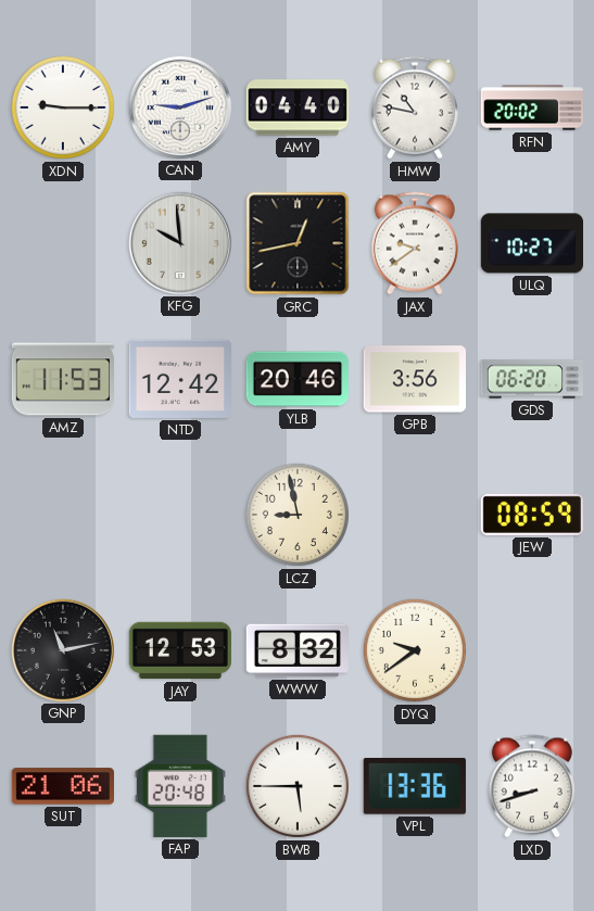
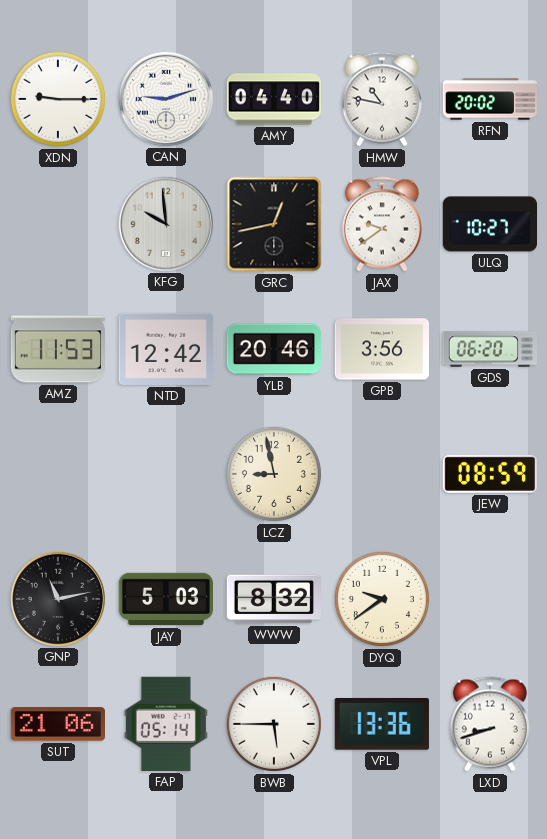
JAY: 12:53 -> 5:03 (165, 599)
FAP: 20:48 -> 05:14 (166, 724)
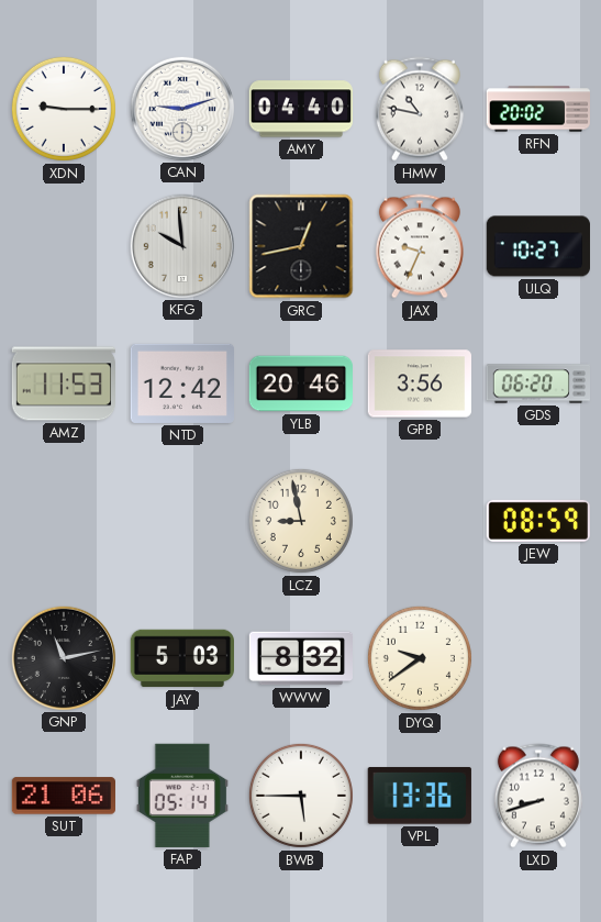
JAX: 9:39 -> 9:34 (420, 246)
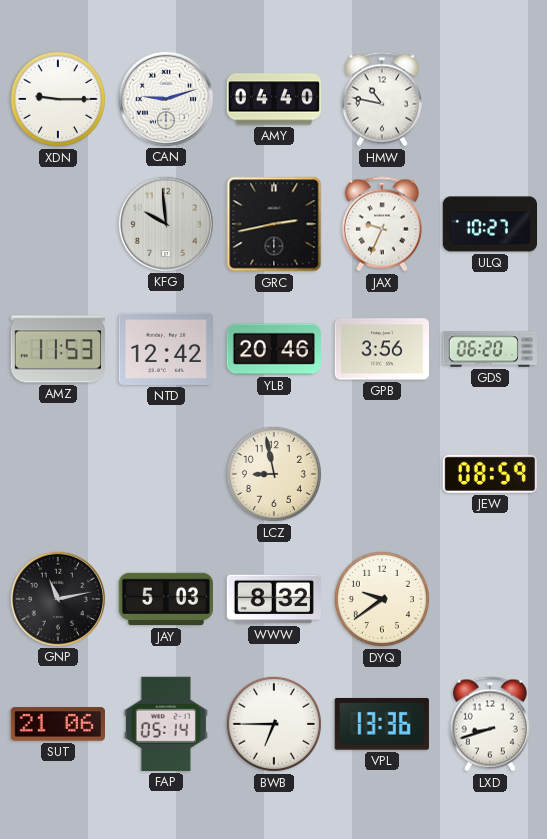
RFN: 20:02 -> none (537, 109)
GRC: 12:43 -> 2:43 (274, 224)
BWB: 5:45 -> 6:45 (274, 724)
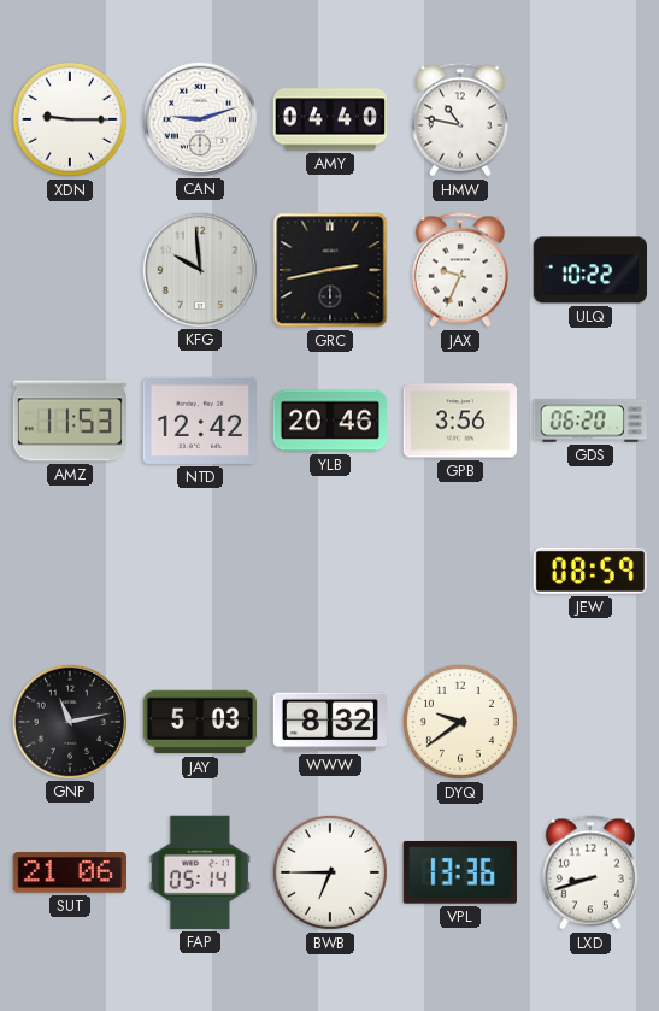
ULQ: 10:27 -> 10:22 (589, 270)
LCZ: 8:58 -> none (274, 474)
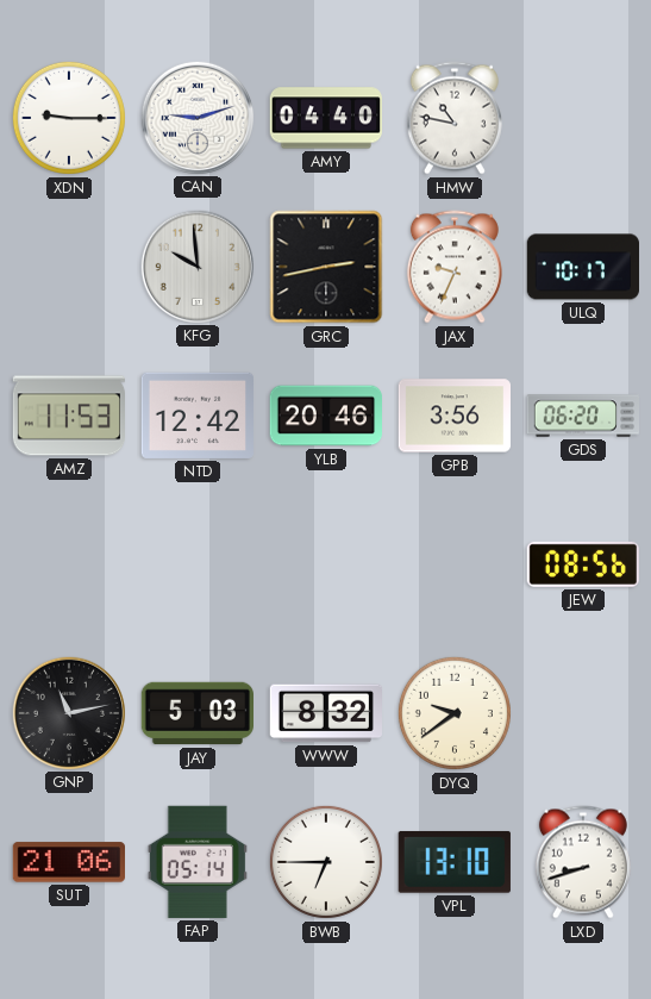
ULQ: 10:22 -> 10:17 (582, 267)
JEW: 08:59 -> 08:56 (583, 564)
VPL: 13:36 -> 13:10 (455, 862)
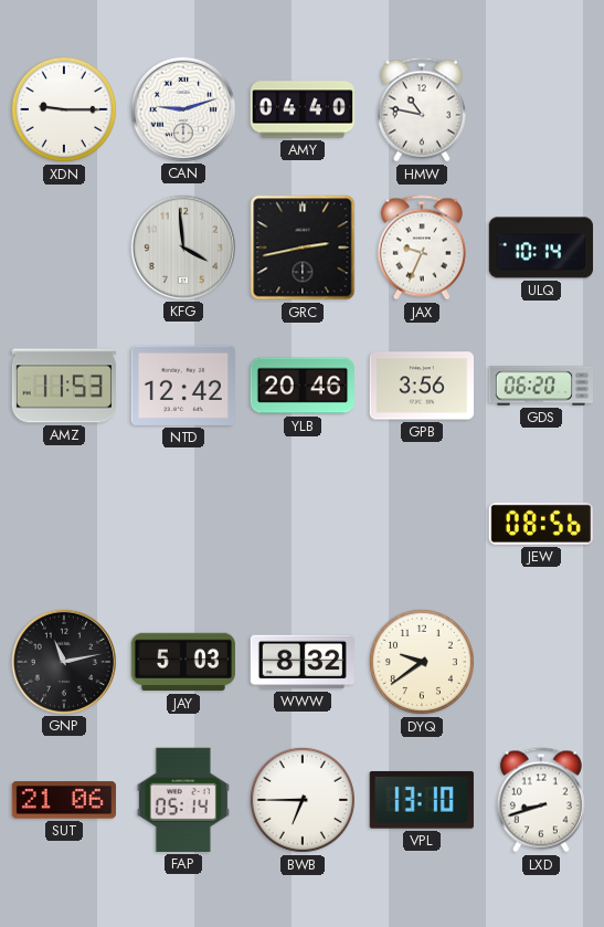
KFG: 9:59 -> 3:59 (182, 246)
ULQ: 10:17 -> 10:14 (540, 247)
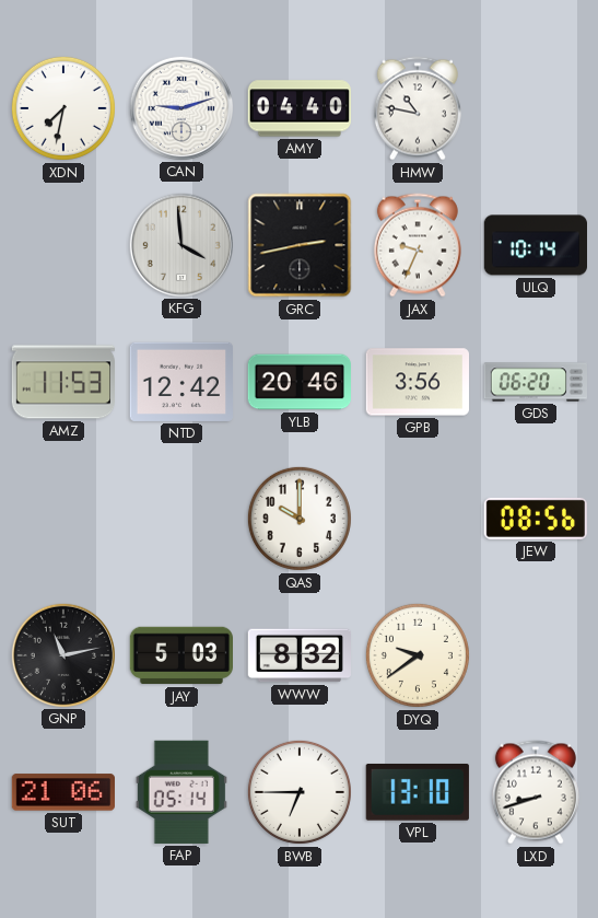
XDN: 9:15 -> 7:32 (63, 108)
QAS: none -> 10:00 (300, 519)
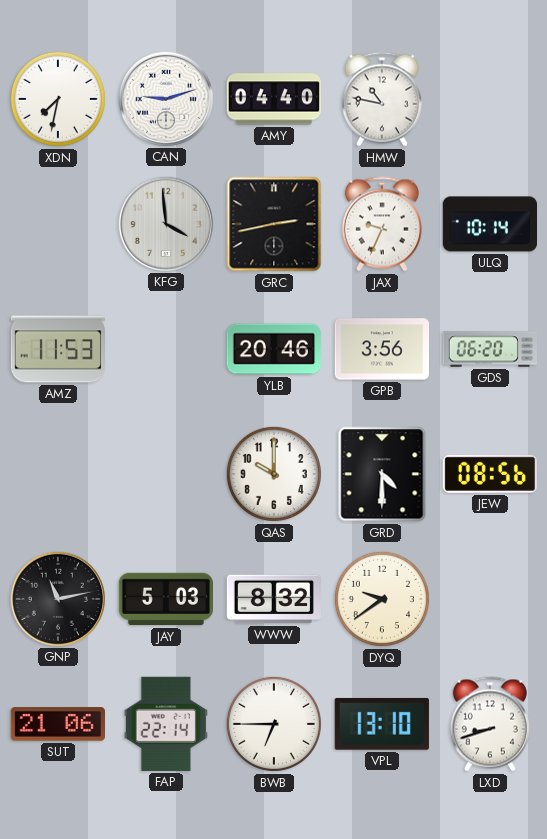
NTD: 12:42 -> none (180, 382)
GRD: none -> 4:30 (382, 474)
FAP: 05:14 -> 22:14 (166, 724)
